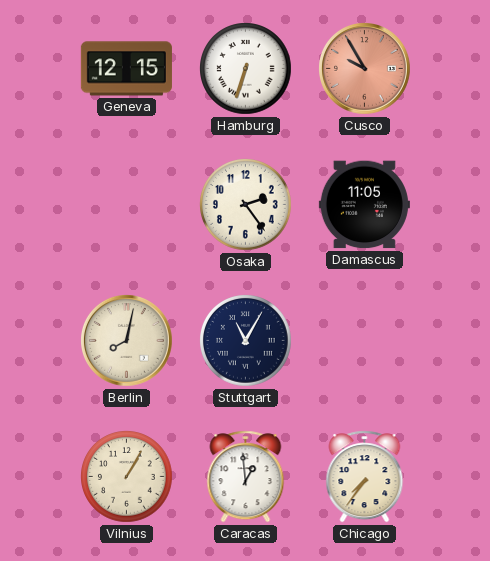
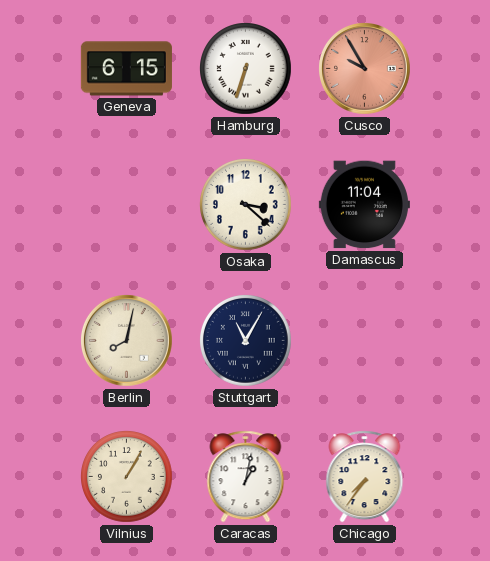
Geneva: 12:15 -> 6:15 (126, 69)
Osaka: 2:24 -> 3:22 (246, 205)
Damascus: 11:05 -> 11:04 (364, 205)
Caracas: 12:59 -> 1:02 (246, 477)
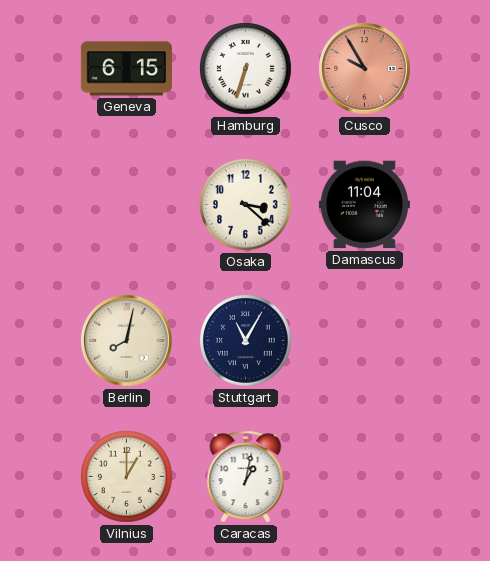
Vilnius: 1:05 -> 1:00 (127, 477)
Chicago: 7:36 -> none (365, 477)
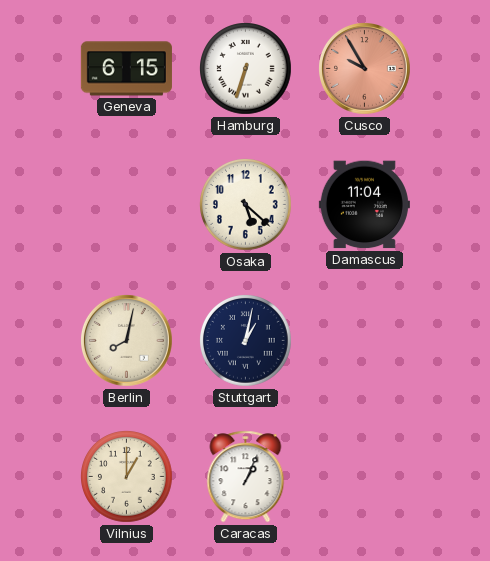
Osaka: 3:22 -> 5:22 (246, 205)
Stuttgart: 11:05 -> 1:02 (246, 341)
Caracas: 1:02 -> 1:04 (246, 477)
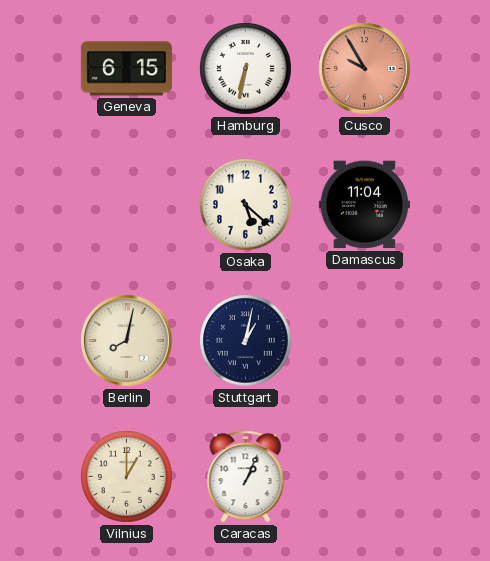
Hamburg: 6:33 -> 6:32 (246, 69)
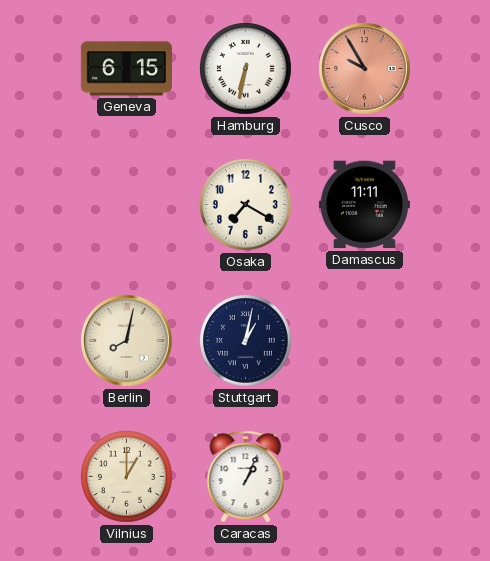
Osaka: 5:22 -> 7:20 (246, 205)
Damascus: 11:04 -> 11:11 (364, 205)
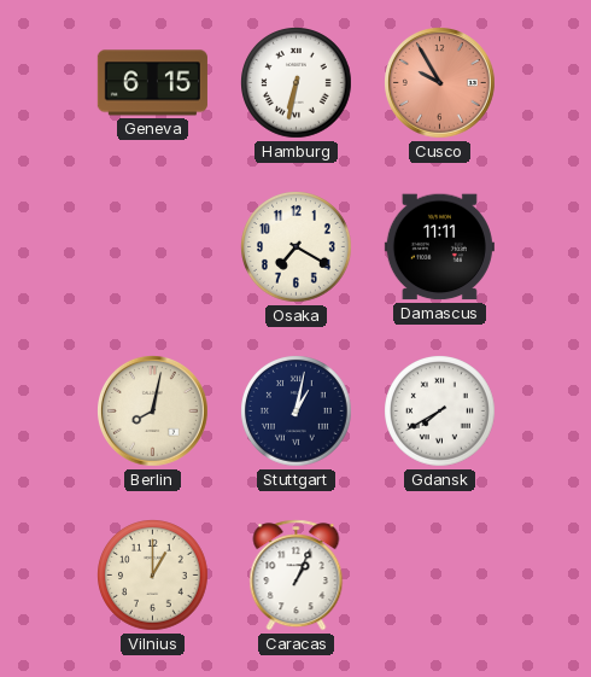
Gdansk: none -> 7:40 (440, 412)
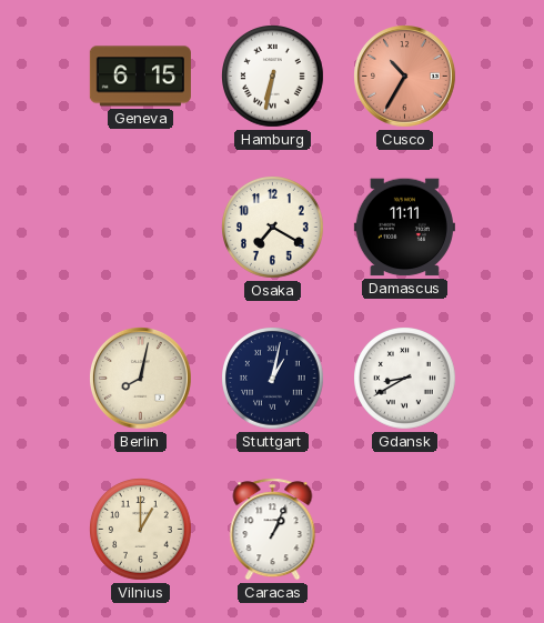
Cusco: 9:55 -> 10:35 (405, 77)
Gdansk: 7:40 -> 8:40 (405, 379)
